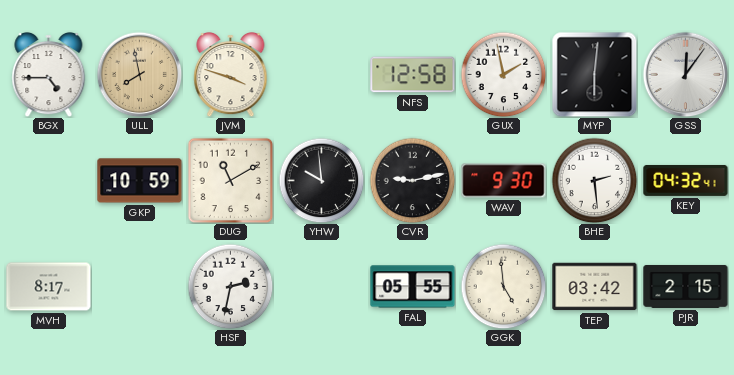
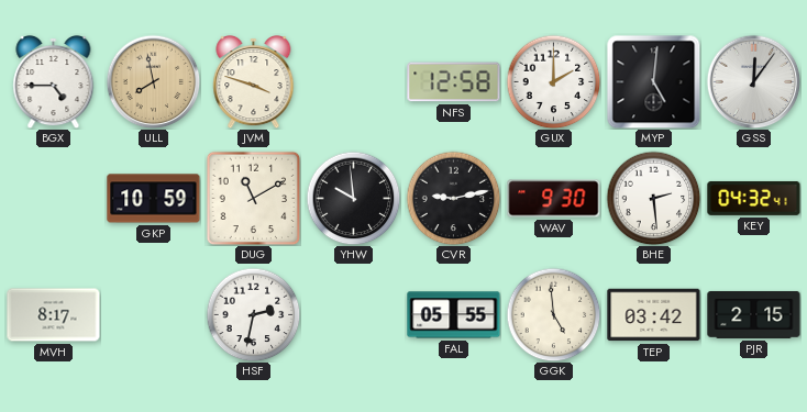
GUX: 1:58 -> 2:00 (553, 81)
MYP: 6:01 -> 5:01 (653, 81)
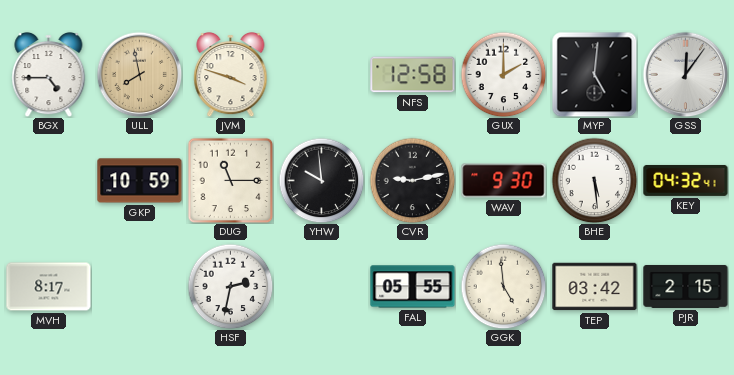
DUG: 11:10 -> 11:15 (230, 180)
BHE: 2:29 -> 5:29 (594, 180)
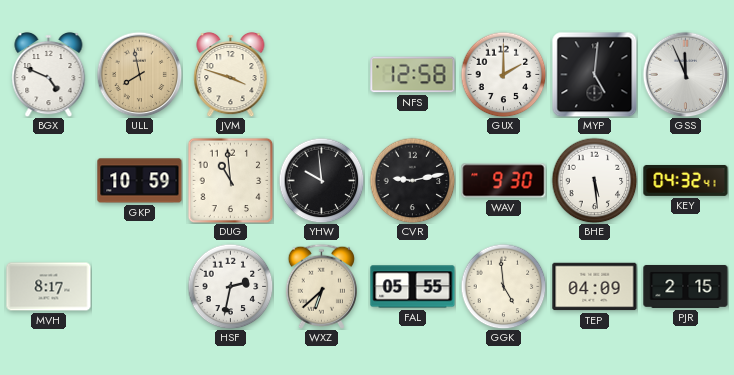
BGX: 4:45 -> 4:49 (49, 74)
GSS: 12:06 -> 11:56 (685, 74)
DUG: 11:15 -> 10:59 (230, 180)
WXZ: none -> 6:38 (321, 286)
TEP: 03:42 -> 04:09 (595, 287)
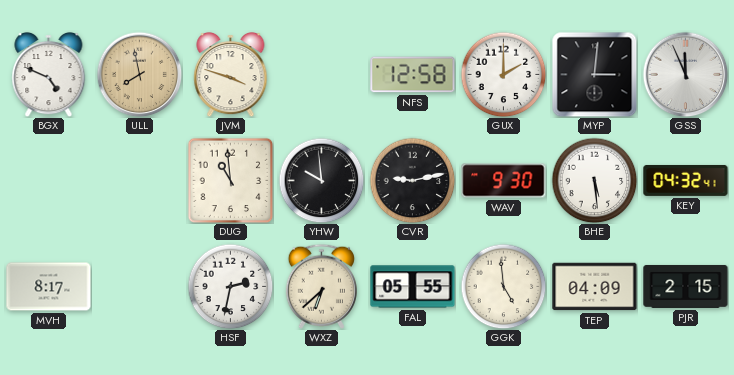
MYP: 5:01 -> 3:01 (594, 74)
GKP: 10:59 -> none (140, 181)
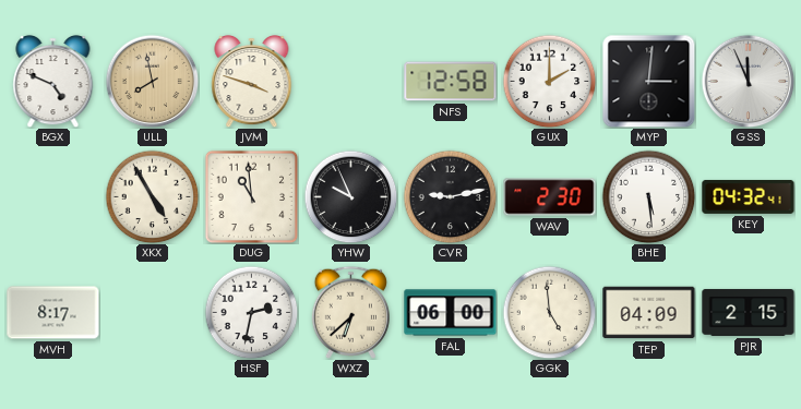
XKX: none -> 4:55 (152, 196)
YHW: 9:59 -> 9:56 (350, 196)
WAV: 9:30 -> 2:30 (550, 197)
FAL: 05:55 -> 06:00 (451, 313)
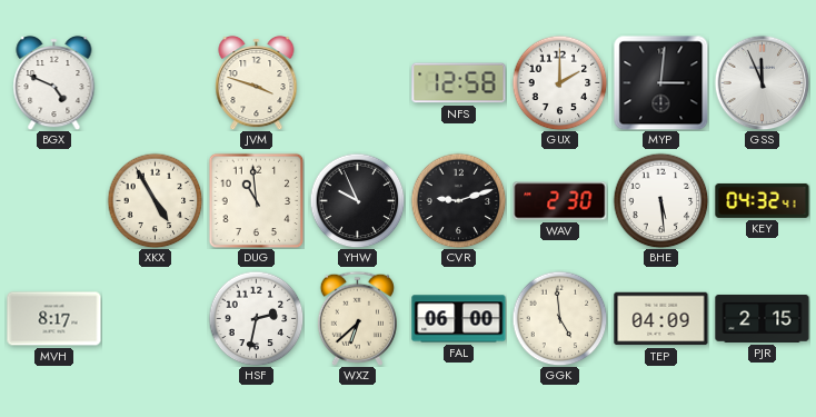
ULL: 7:58 -> none (152, 81)
CVR: 9:13 -> 9:12 (458, 200)
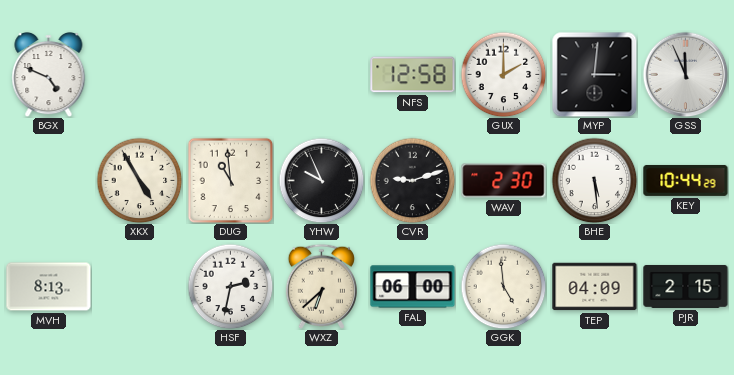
JVM: 3:48 -> none (257, 82)
KEY: 04:32 -> 10:44 (686, 180)
MVH: 8:17 -> 8:13 (49, 287)
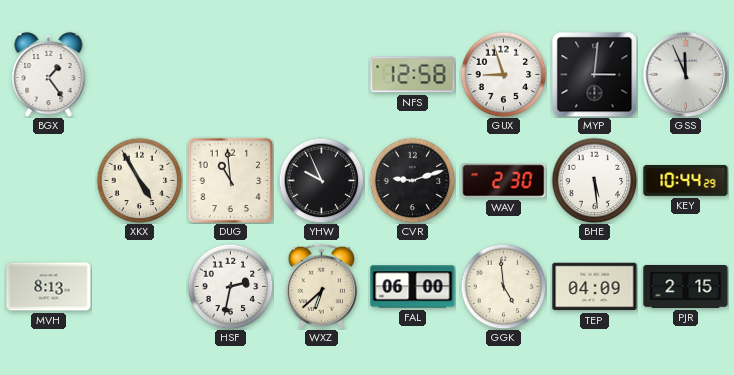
BGX: 4:49 -> 1:24 (49, 74)
GUX: 2:00 -> 8:57 (503, 74)
